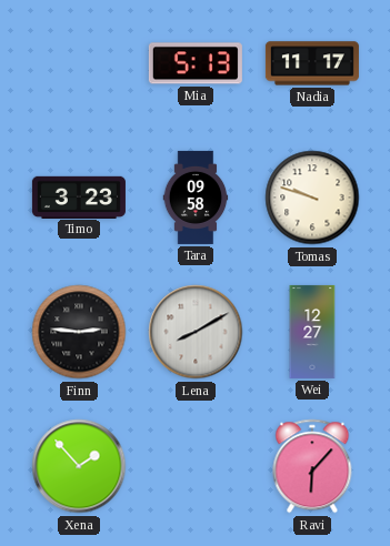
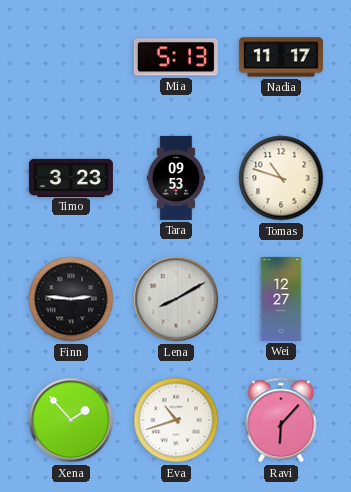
Tara: 09:58 -> 09:53 (176, 178)
Tomas: 9:48 -> 10:48 (281, 178)
Eva: none -> 10:42 (176, 420)
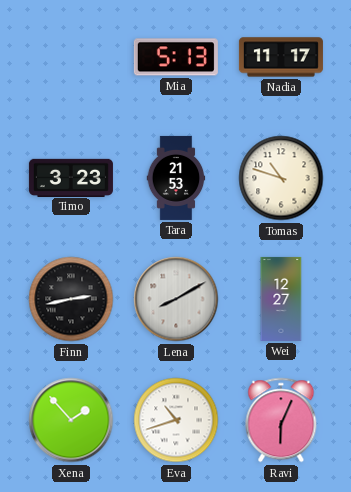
Tara: 09:53 -> 21:53 (176, 178)
Finn: 2:46 -> 2:43 (71, 299)
Ravi: 6:07 -> 6:04 (281, 420)
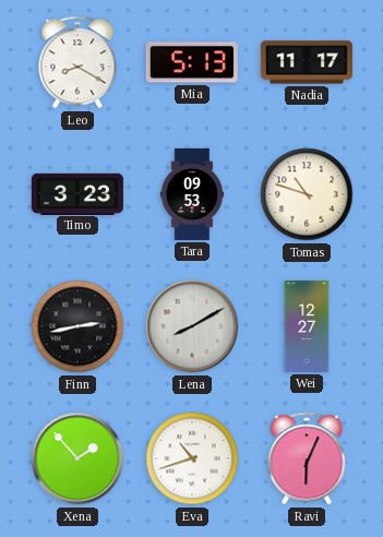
Leo: none -> 8:20 (77, 62)
Tara: 21:53 -> 09:53 (192, 194)
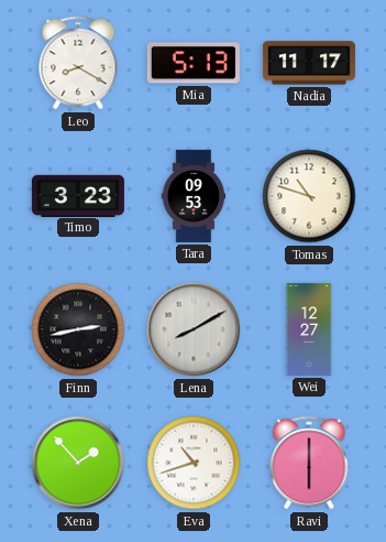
Ravi: 6:04 -> 6:00 (309, 463)
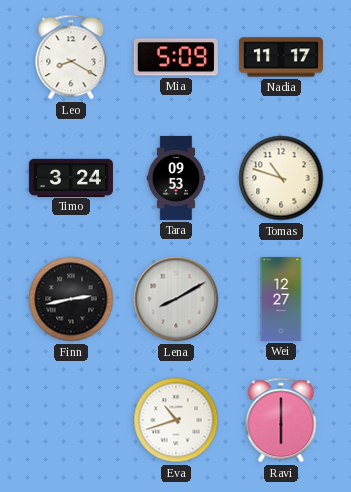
Mia: 5:13 -> 5:09 (176, 57)
Timo: 3:23 -> 3:24 (71, 177)
Xena: 1:53 -> none (78, 463)
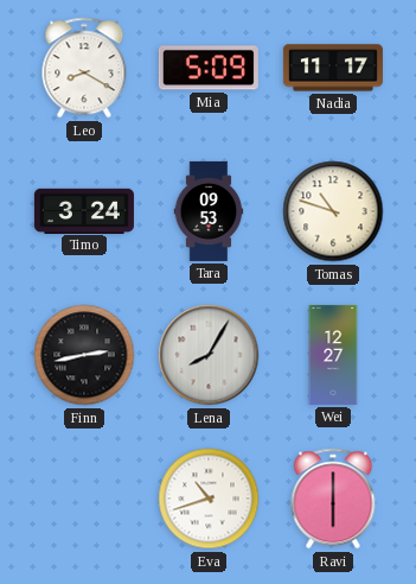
Lena: 8:10 -> 8:05 (209, 355)
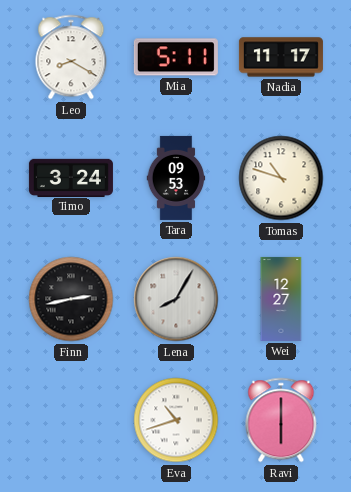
Mia: 5:09 -> 5:11 (176, 57)
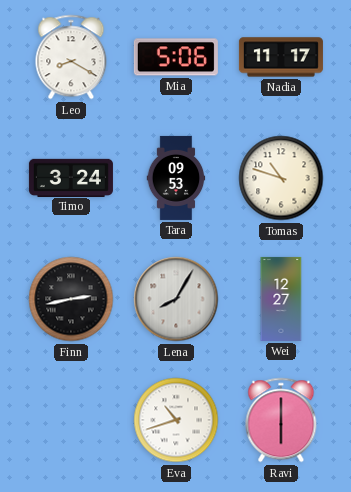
Mia: 5:11 -> 5:06 (176, 57)
